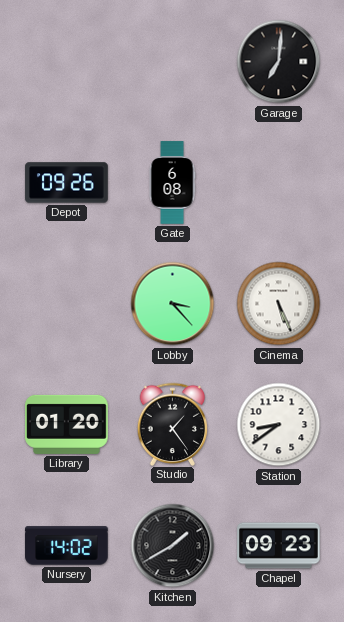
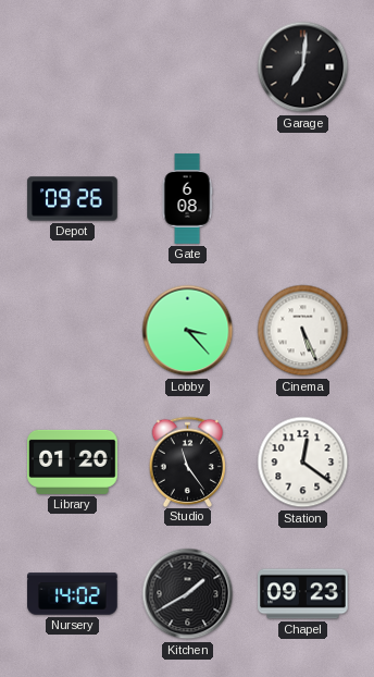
Studio: 1:24 -> 11:24 (188, 461)
Station: 8:39 -> 12:21 (303, 463)
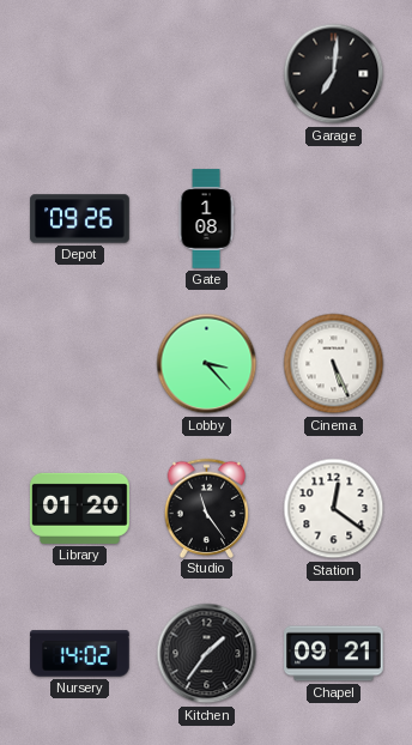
Gate: 6:08 -> 1:08 (206, 219)
Kitchen: 1:40 -> 1:36 (207, 654)
Chapel: 09:23 -> 09:21 (334, 654)
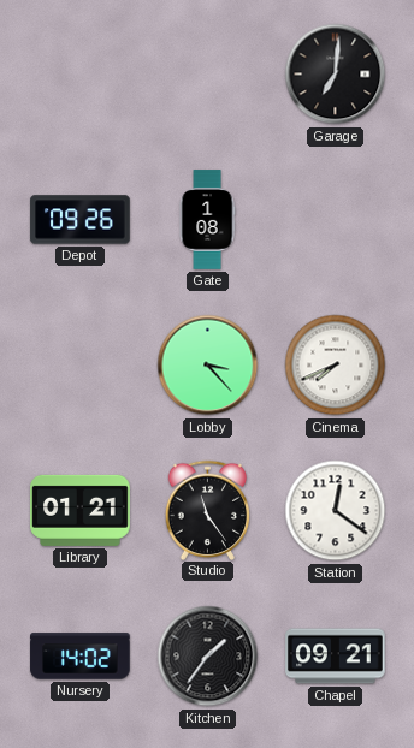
Cinema: 5:26 -> 7:41 (336, 366)
Library: 01:20 -> 01:21 (81, 510)
